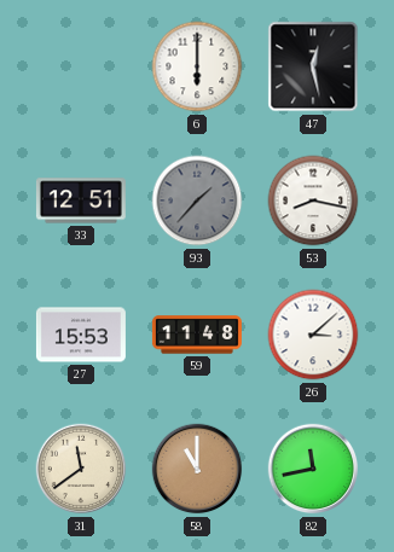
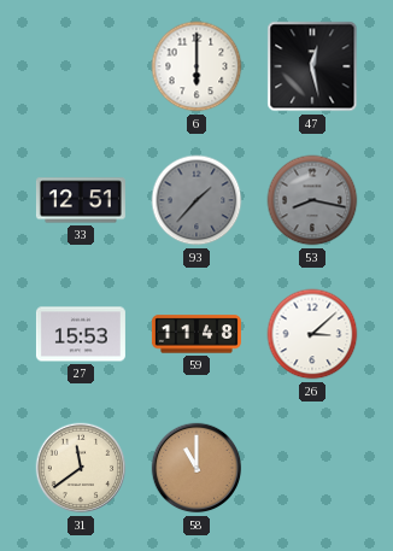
53 dial: white -> grey (312, 200)
82: 11:43 -> none (313, 469)
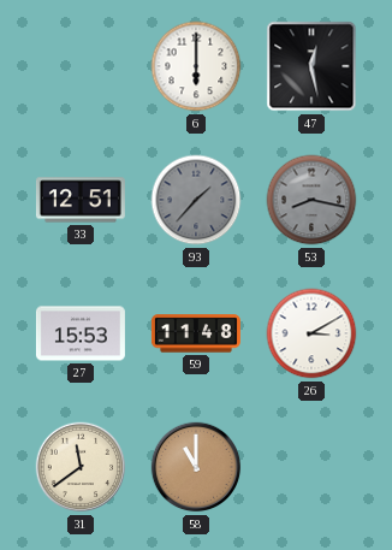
26: 3:08 -> 3:10 (311, 333)
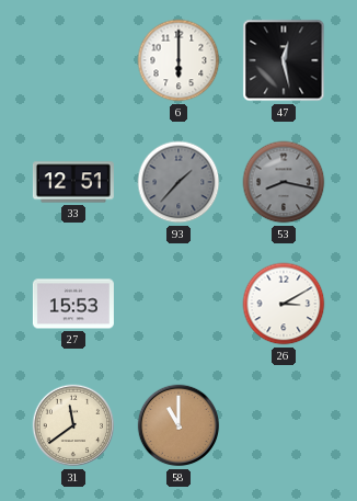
59: 11:48 -> none (196, 333)
